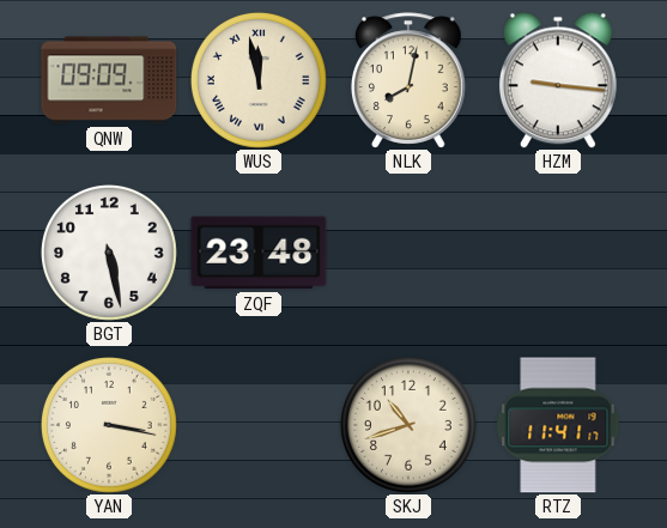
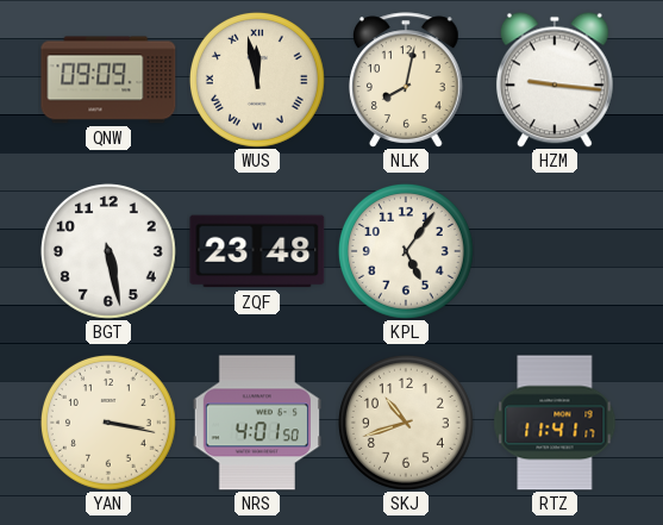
KPL: none -> 5:06 (406, 251)
NRS: none -> 4:01 (257, 423)
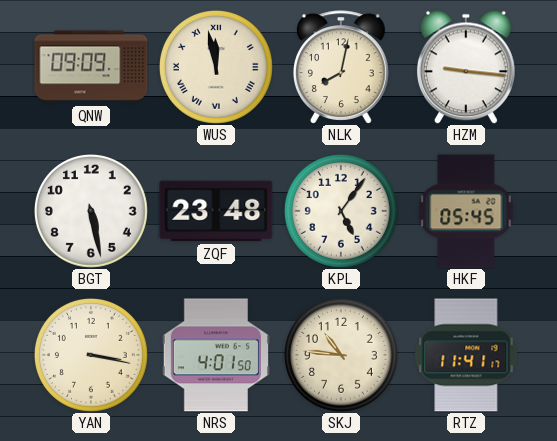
HKF: none -> 05:45 (466, 211)
SKJ: 10:42 -> 10:46 (341, 355)
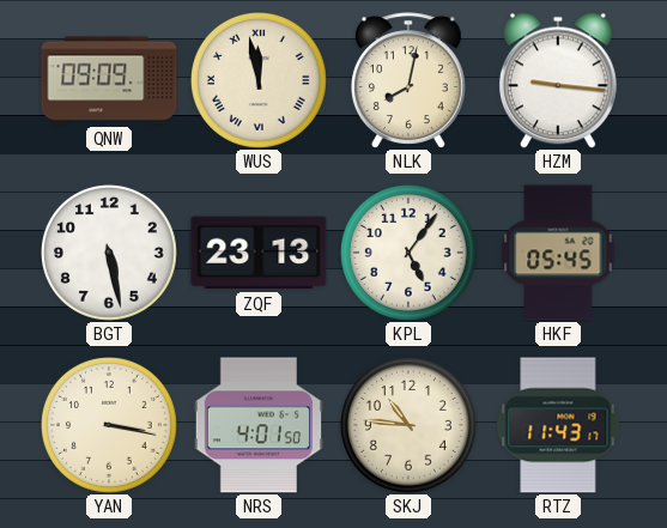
ZQF: 23:48 -> 23:13 (259, 253)
RTZ: 11:41 -> 11:43 (558, 425)
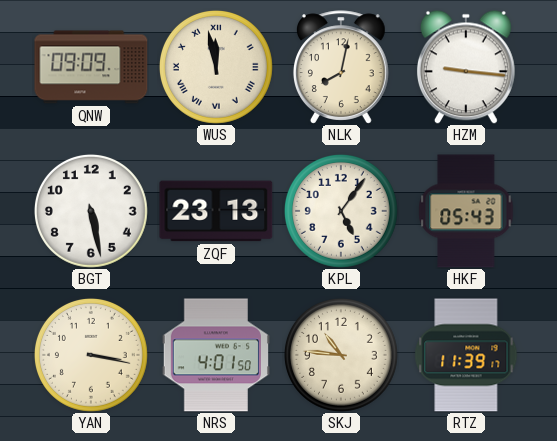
HKF: 05:45 -> 05:43 (466, 211)
RTZ: 11:43 -> 11:39 (466, 355)
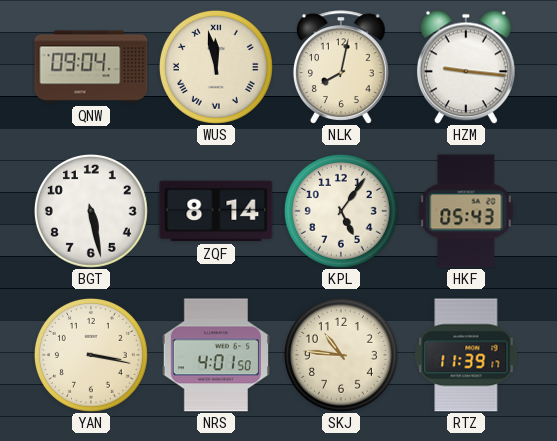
QNW: 09:09 -> 09:04 (91, 67)
ZQF: 23:13 -> 8:14 (216, 211)
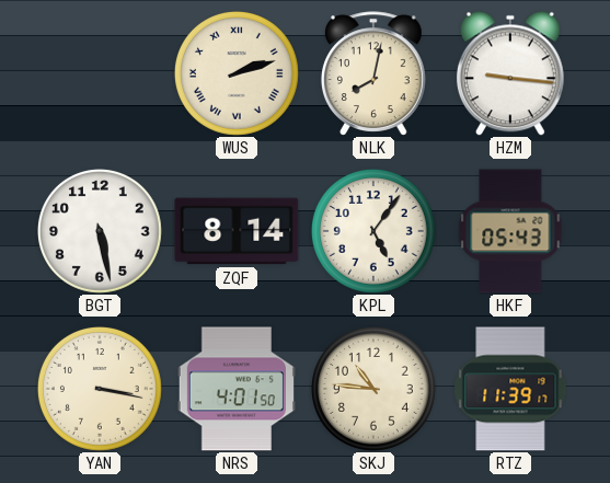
QNW: 09:04 -> none (91, 67)
WUS: 11:58 -> 2:12 (237, 73)
